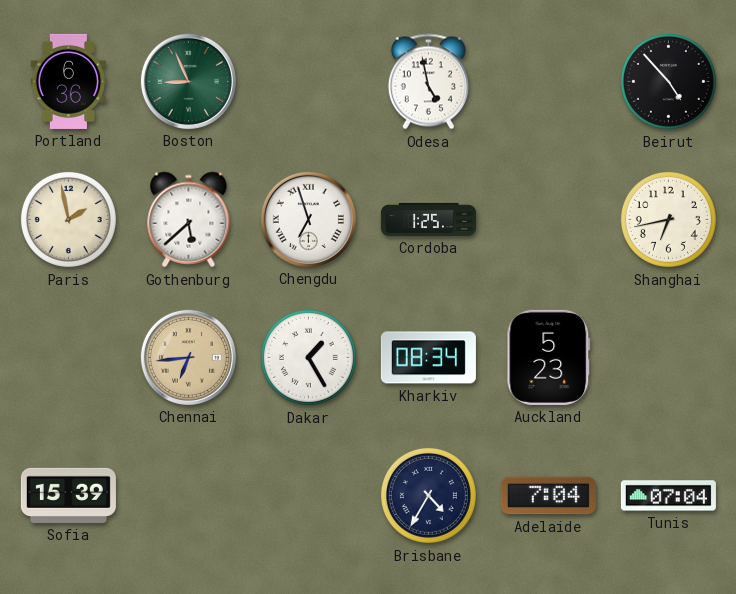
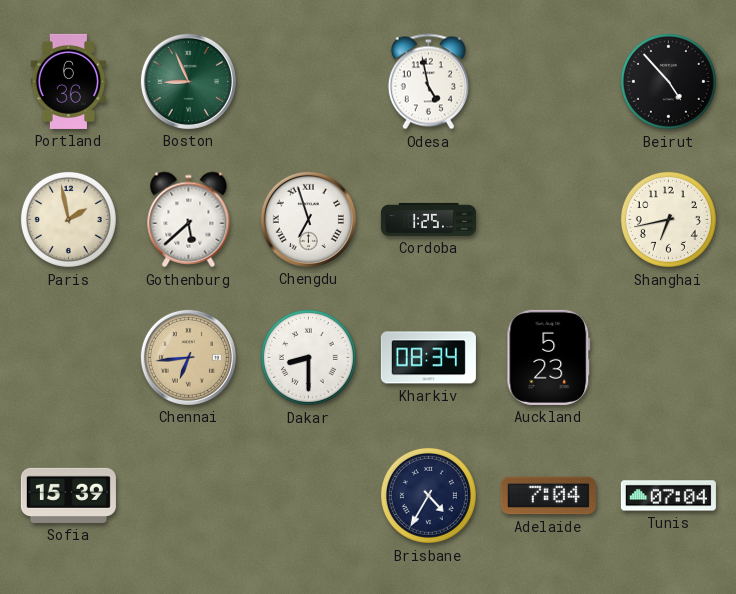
Dakar: 1:25 -> 8:30 (308, 357)
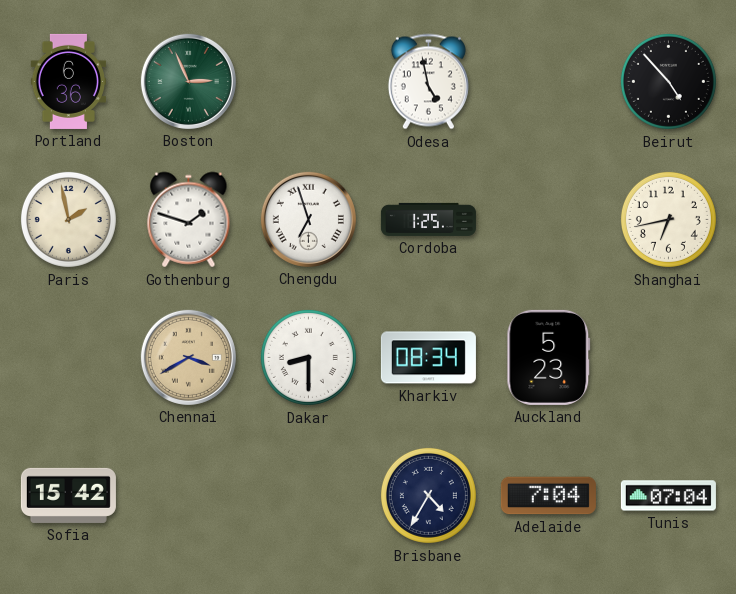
Boston: 8:56 -> 2:56 (188, 81)
Gothenburg: 5:38 -> 1:48 (189, 220)
Chennai: 6:44 -> 3:40 (188, 357)
Sofia: 15:39 -> 15:42 (68, 495)
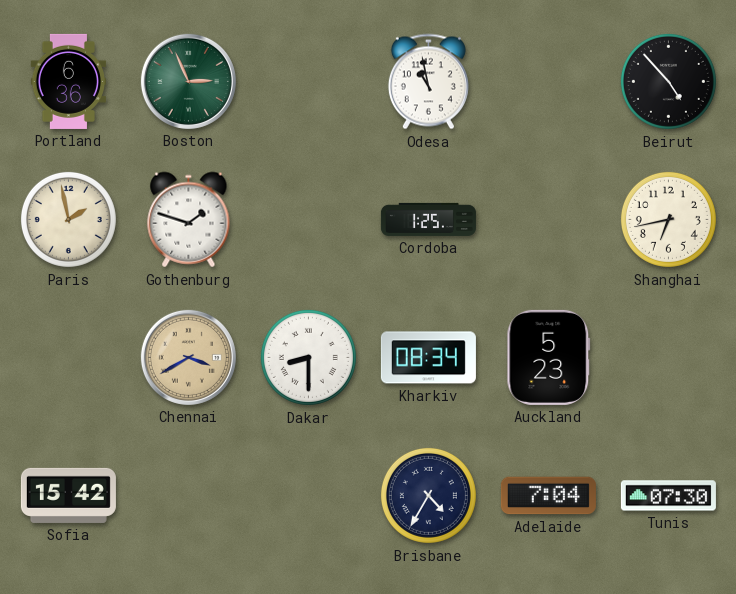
Odesa: 4:58 -> 10:58 (428, 82)
Chengdu: 6:57 -> none (308, 219)
Tunis: 07:04 -> 07:30 (668, 496)
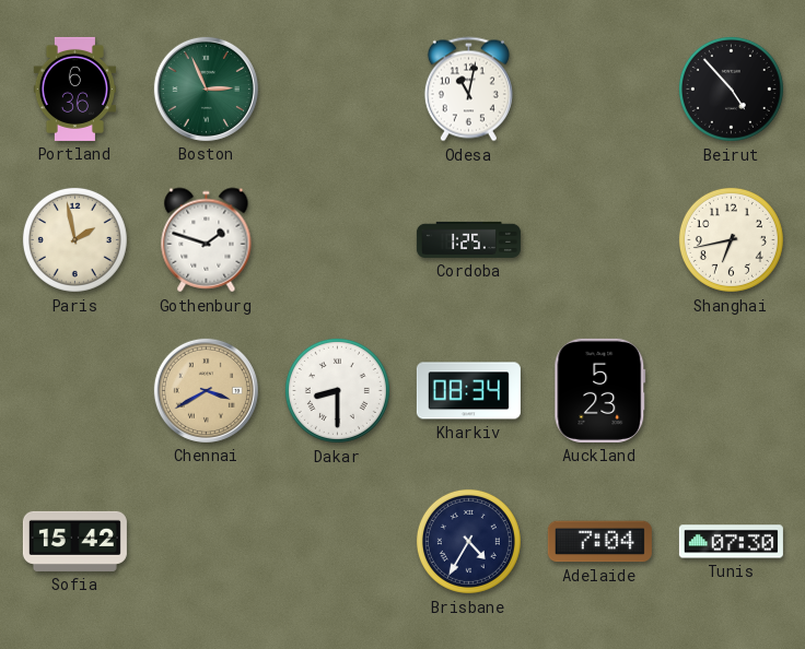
Odesa: 10:58 -> 11:02 (468, 90)
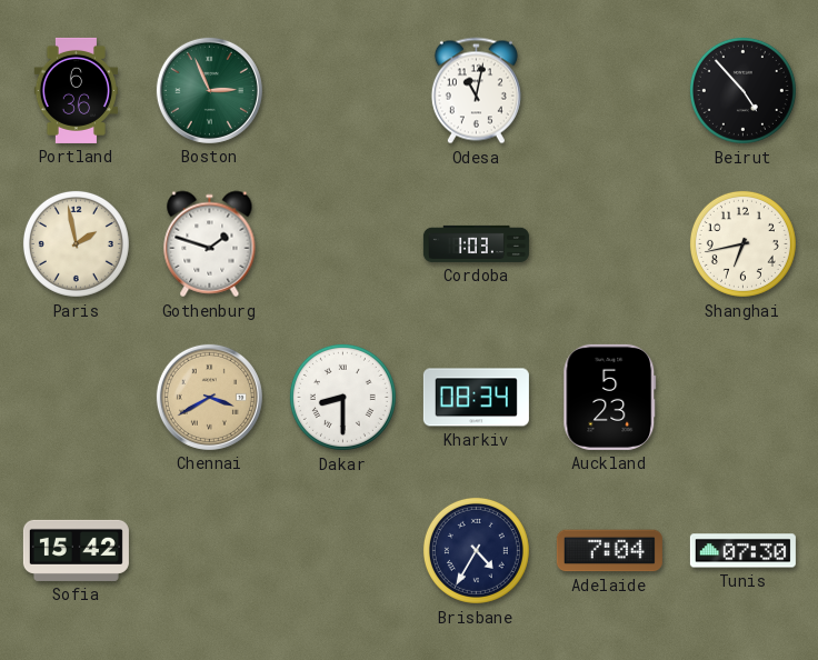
Cordoba: 1:25 -> 1:03 (476, 243)
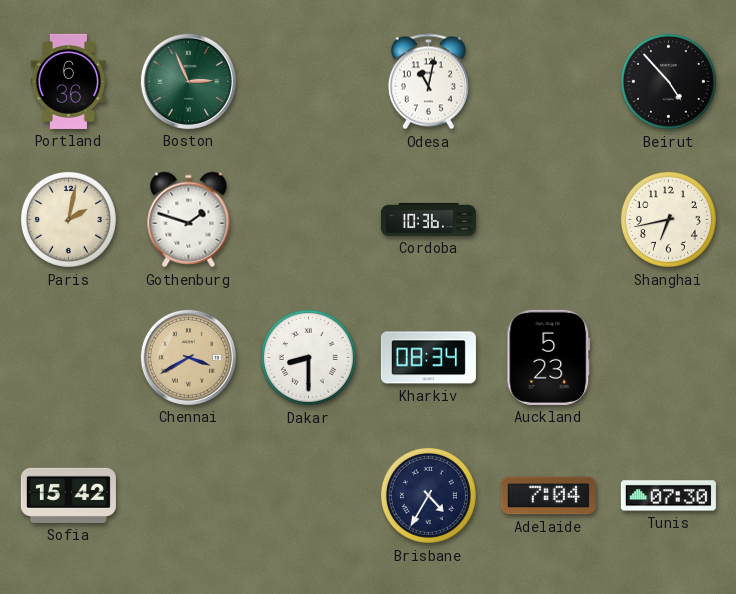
Paris: 1:58 -> 2:02 (68, 219)
Cordoba: 1:03 -> 10:36 (428, 219)
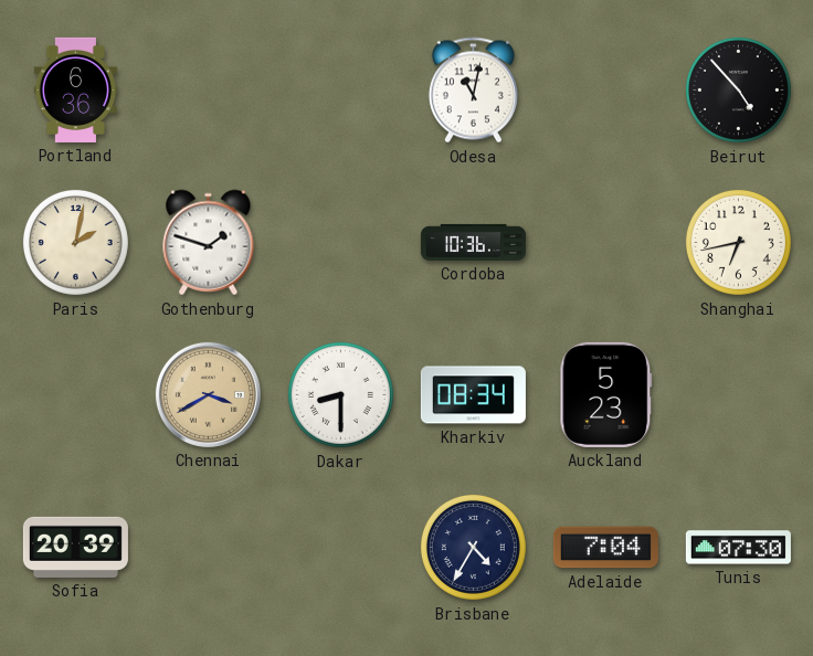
Boston: 2:56 -> none (188, 81)
Sofia: 15:42 -> 20:39 (75, 547)
